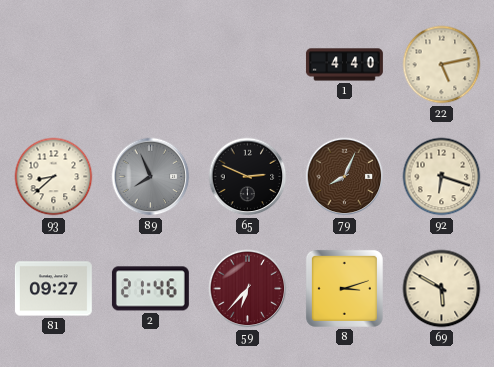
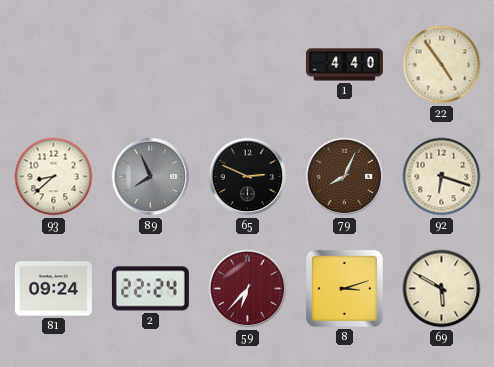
22: 5:13 -> 4:54 (442, 65)
81: 09:27 -> 09:24 (53, 289)
2: 21:46 -> 22:24 (150, 289)
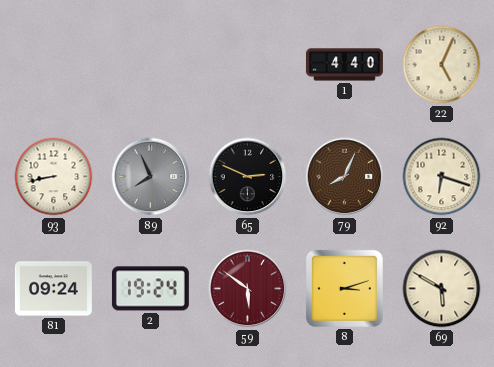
22: 4:54 -> 5:04 (442, 65)
93: 8:38 -> 8:43 (54, 177)
2: 22:24 -> 19:24 (150, 289)
59: 6:37 -> 5:51 (248, 289)
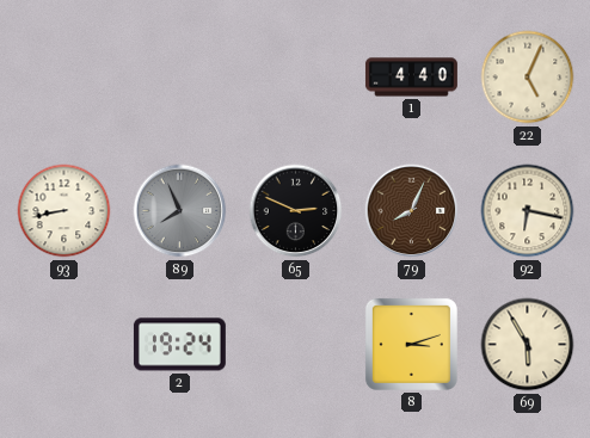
92: 6:18 -> 6:17 (528, 211)
81: 09:24 -> none (53, 289)
59: 5:51 -> none (248, 289)
69: 5:50 -> 5:55 (528, 345)
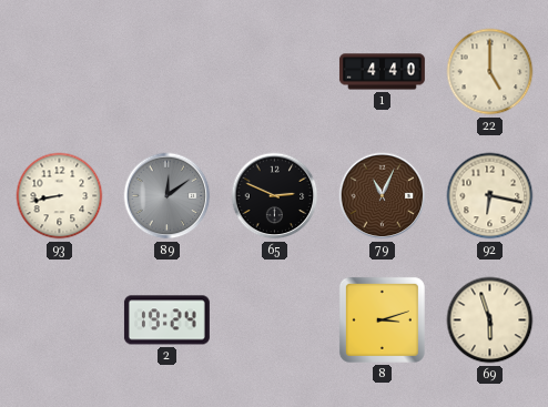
22: 5:04 -> 5:00 (490, 72)
89: 7:56 -> 12:09 (168, 196)
79: 8:04 -> 11:04 (383, 196)
69: 5:55 -> 5:57 (490, 320)
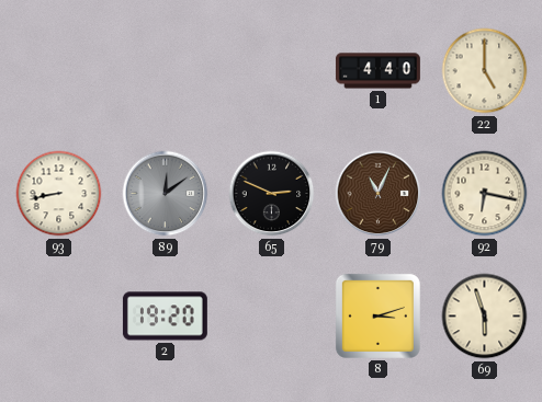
2: 19:24 -> 19:20 (165, 317)
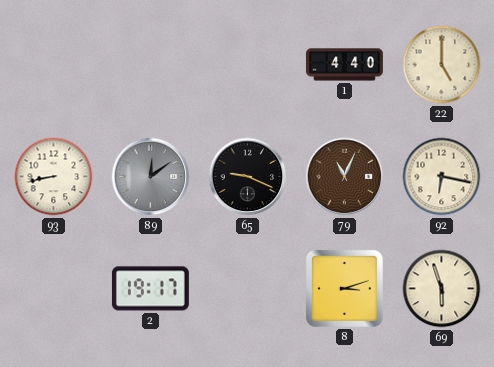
65: 2:49 -> 9:19 (248, 177)
2: 19:20 -> 19:17 (150, 289)
